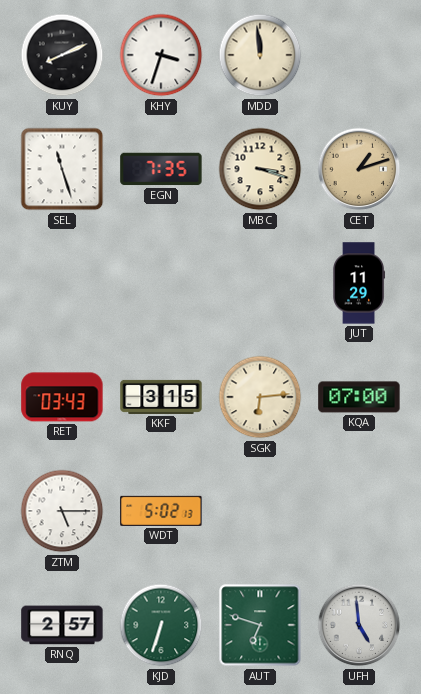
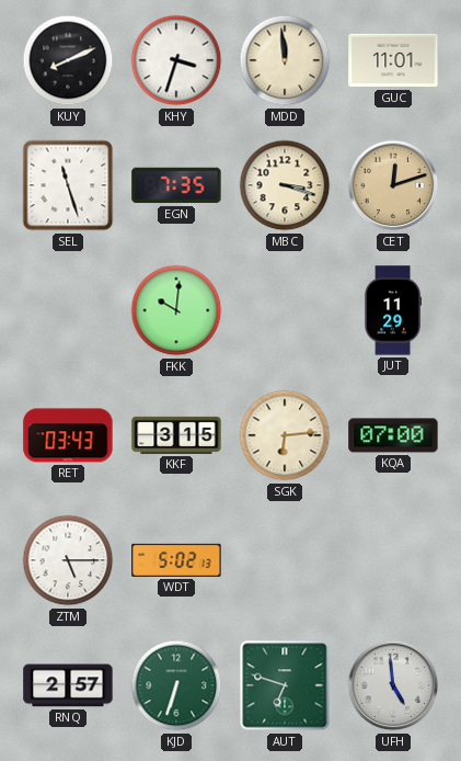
GUC: none -> 11:01 (393, 60)
CET: 1:12 -> 12:12 (393, 185)
FKK: none -> 10:01 (176, 310)
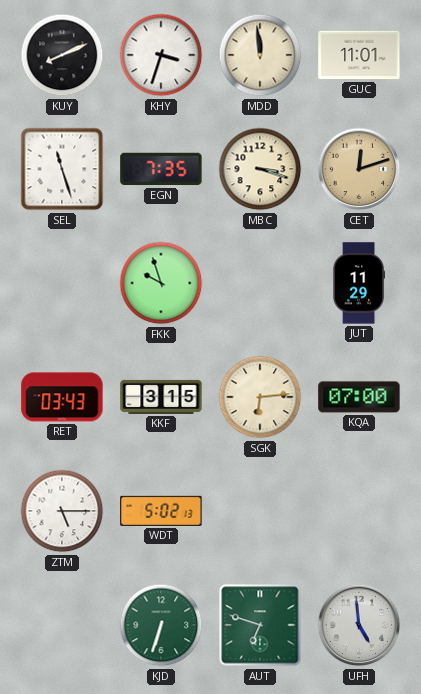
FKK: 10:01 -> 9:57 (161, 283)
RNQ: 2:57 -> none (68, 685)
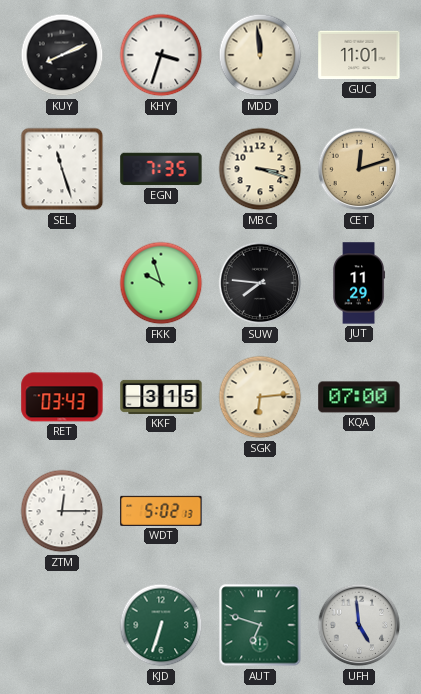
SUW: none -> 7:46 (260, 283)
ZTM: 5:15 -> 12:15 (62, 511)
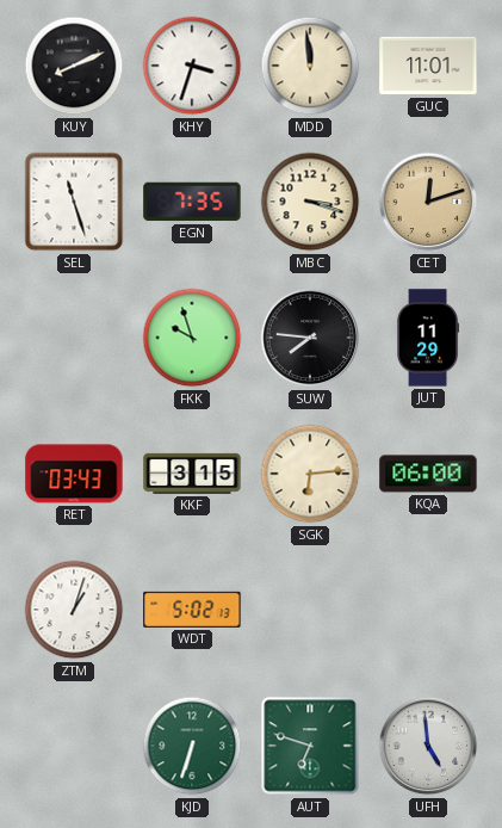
KQA: 07:00 -> 06:00 (428, 474)
ZTM: 12:15 -> 1:03 (74, 610)
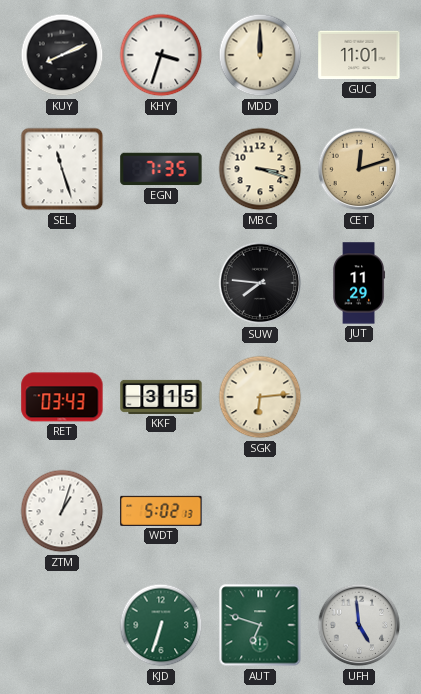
MDD: 11:59 -> 12:00 (260, 55)
FKK: 9:57 -> none (192, 338)
KQA: 06:00 -> none (428, 474)
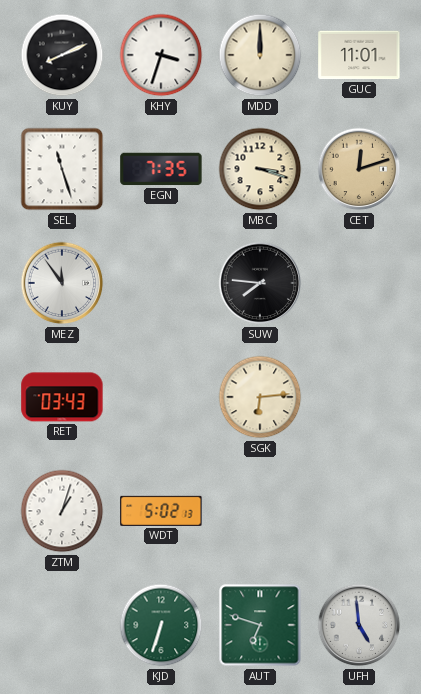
MEZ: none -> 11:54 (62, 283)
JUT: 11:29 -> none (359, 283)
KKF: 3:15 -> none (161, 397)
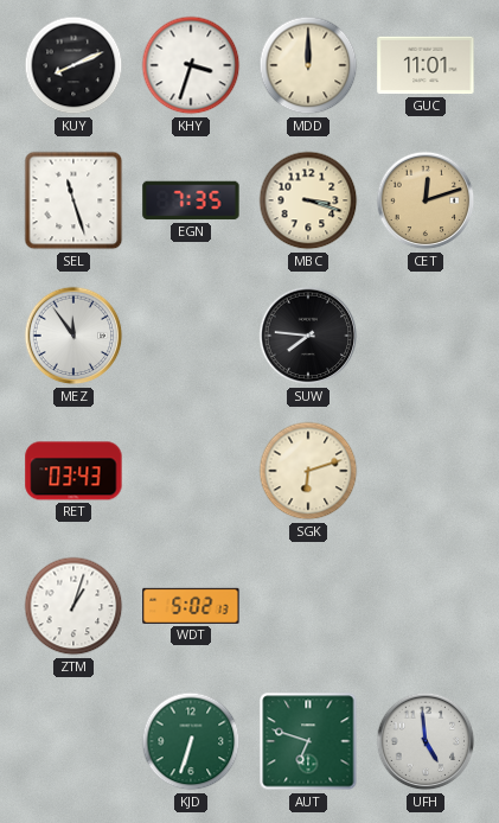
SGK: 6:14 -> 6:12 (308, 471)
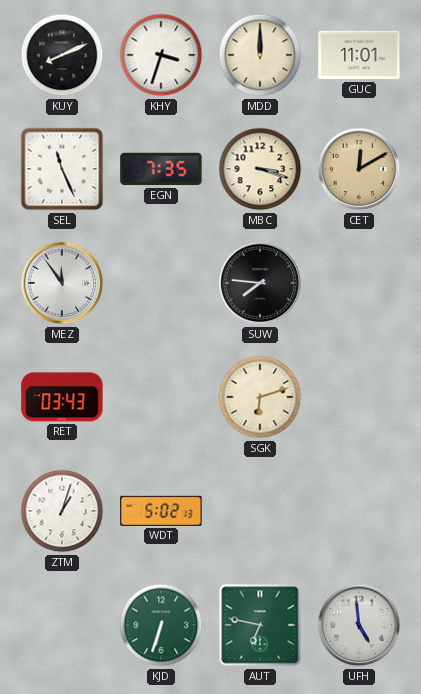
SEL: 11:27 -> 11:26 (62, 169)
CET: 12:12 -> 12:10 (359, 169)
AUT: 6:48 -> 6:47 (260, 625)
